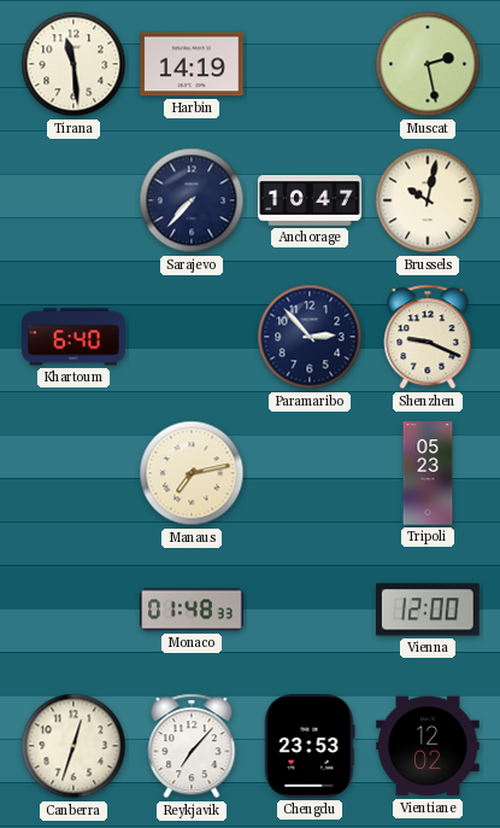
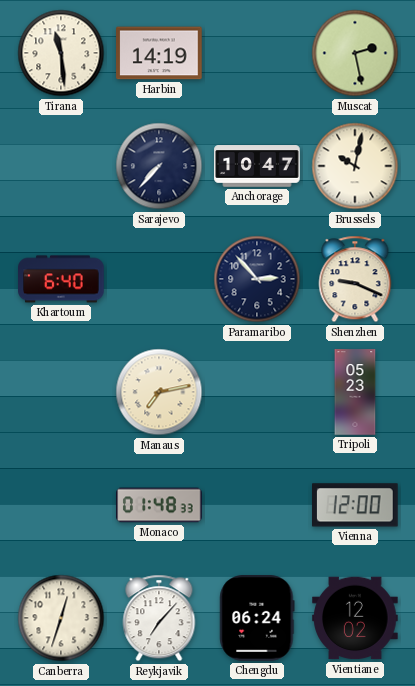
Chengdu: 23:53 -> 06:24 (257, 618)
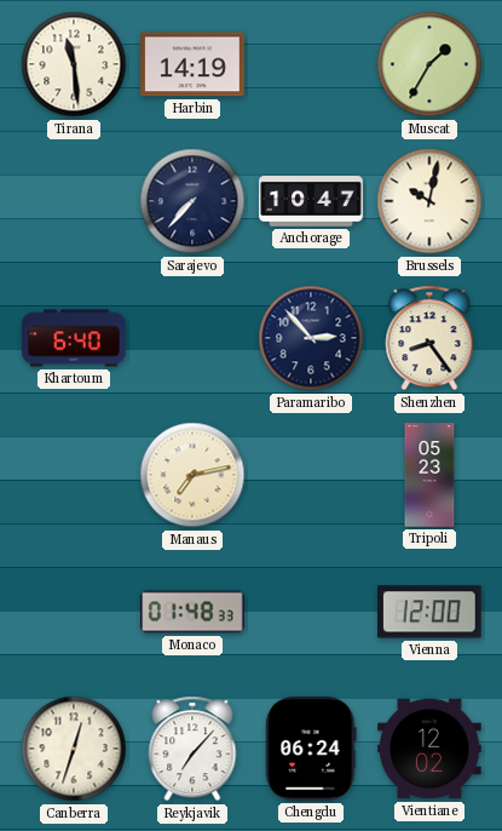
Muscat: 2:28 -> 1:35 (429, 64)
Shenzhen: 9:19 -> 8:24 (429, 338)
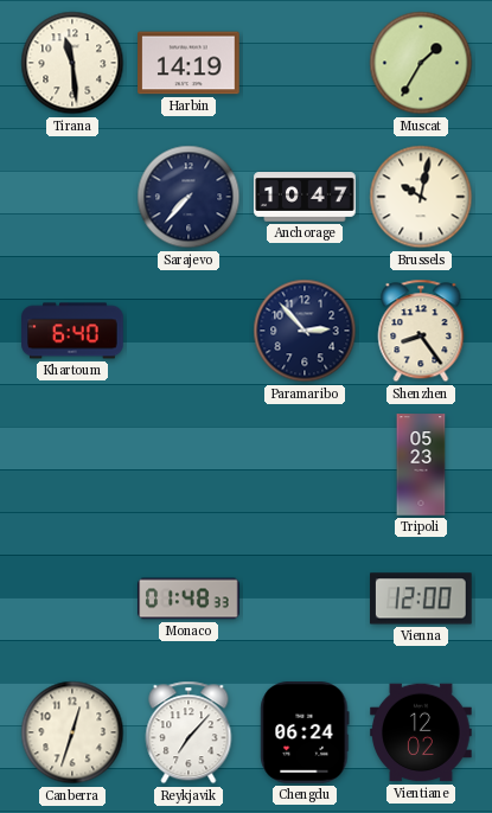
Manaus: 7:13 -> none (192, 475)
